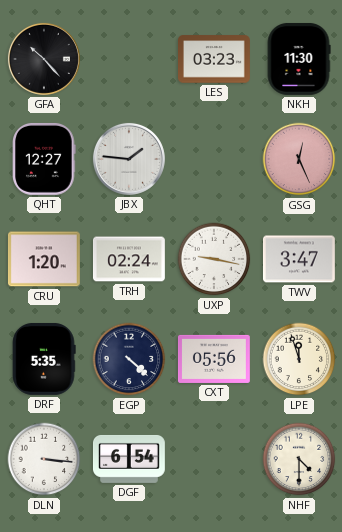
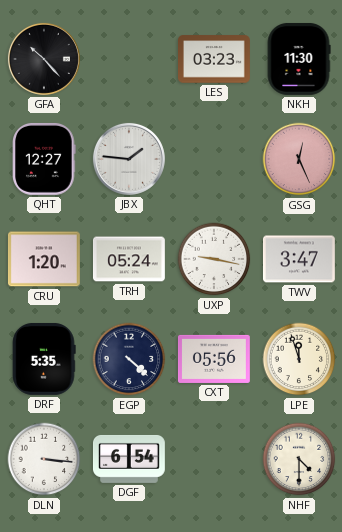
TRH: 02:24 -> 05:24 (129, 259)
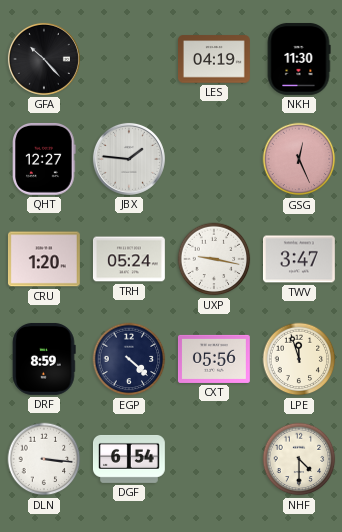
LES: 03:23 -> 04:19 (215, 59)
DRF: 5:35 -> 8:59 (44, 359)
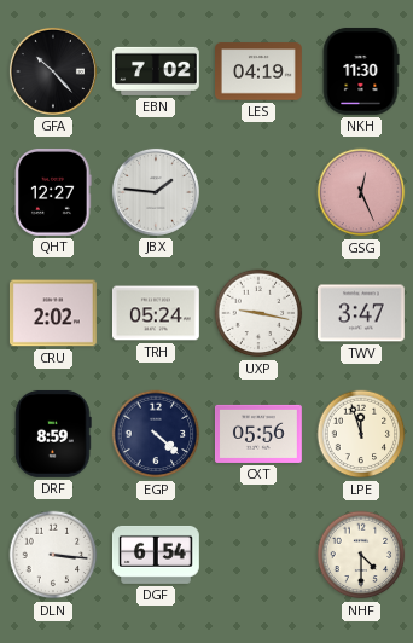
EBN: none -> 7:02 (157, 71)
CRU: 1:20 -> 2:02 (53, 313)
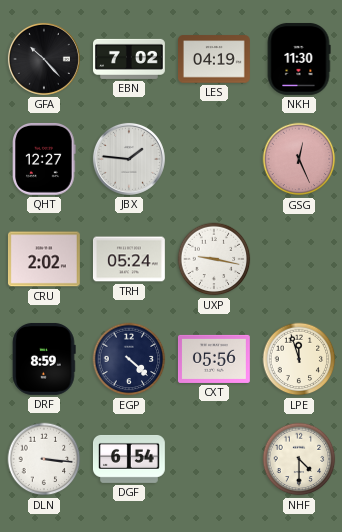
TWV: 3:47 -> none (361, 313)
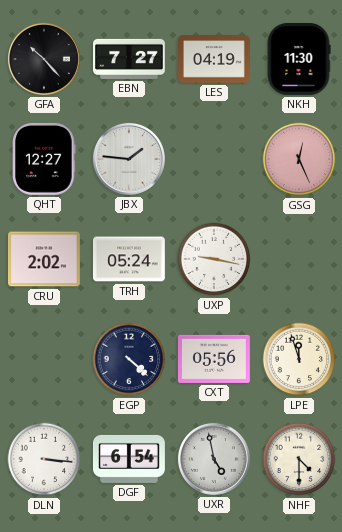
EBN: 7:02 -> 7:27 (130, 59)
DRF: 8:59 -> none (44, 359)
UXR: none -> 4:58 (214, 459)
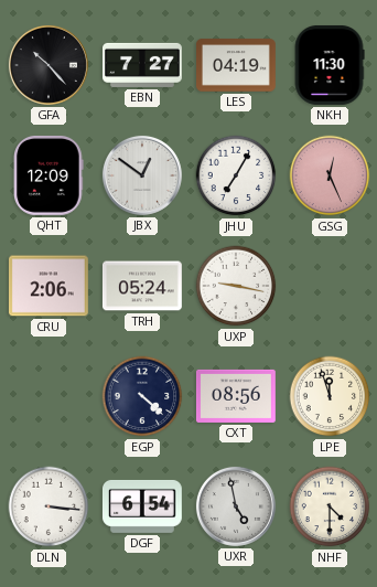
QHT: 12:27 -> 12:09 (49, 175)
JBX: 1:46 -> 12:51 (142, 175)
JHU: none -> 7:05 (236, 175)
CRU: 2:02 -> 2:06 (49, 286)
CXT: 05:56 -> 08:56 (236, 396)
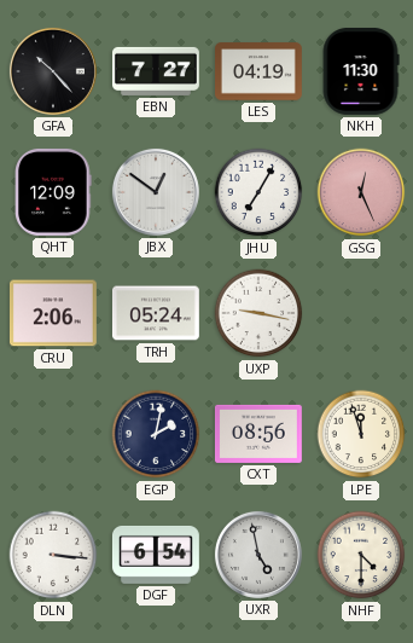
EGP: 4:22 -> 2:02 (156, 434)
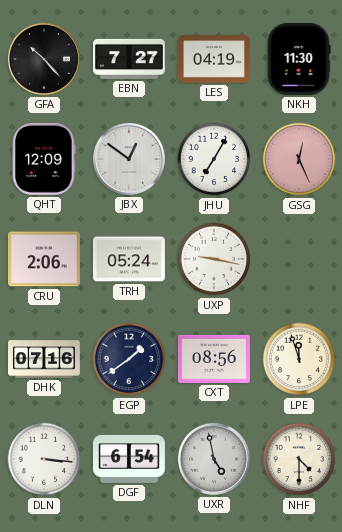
DHK: none -> 07:16 (45, 359)
EGP: 2:02 -> 1:39 (129, 359)
